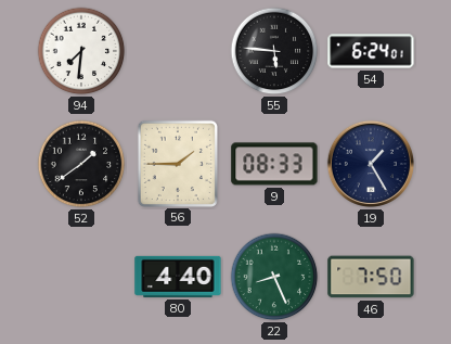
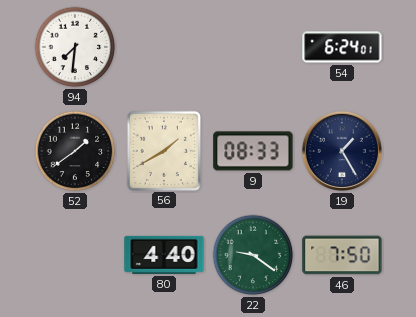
55: 5:46 -> none (274, 51)
56: 1:45 -> 1:40 (164, 150)
22: 8:26 -> 9:21 (253, 255)
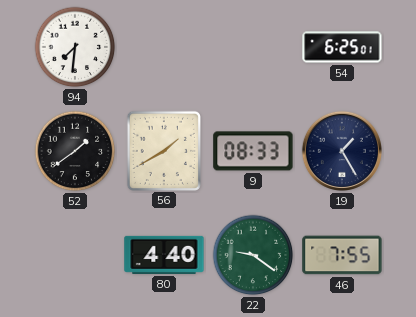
54: 6:24 -> 6:25 (342, 47)
46: 7:50 -> 7:55 (342, 255)
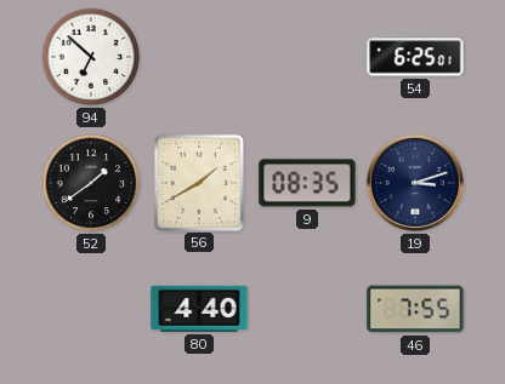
94: 7:31 -> 6:52 (91, 57)
9: 08:33 -> 08:35 (307, 183)
19: 1:25 -> 3:12 (415, 183)
22: 9:21 -> none (253, 255)
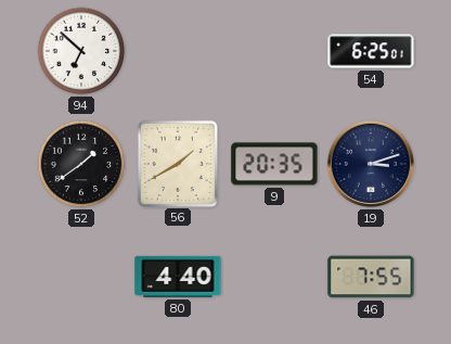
9: 08:35 -> 20:35 (274, 164)
